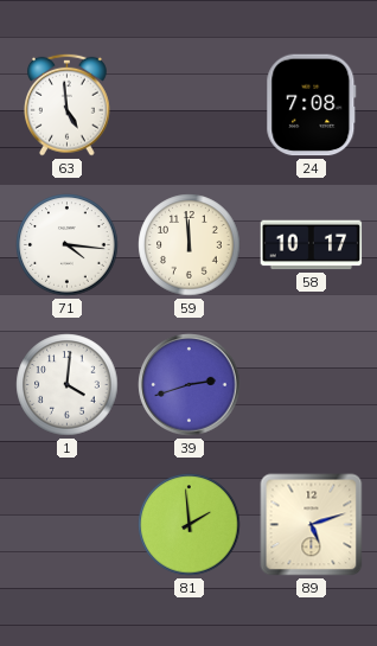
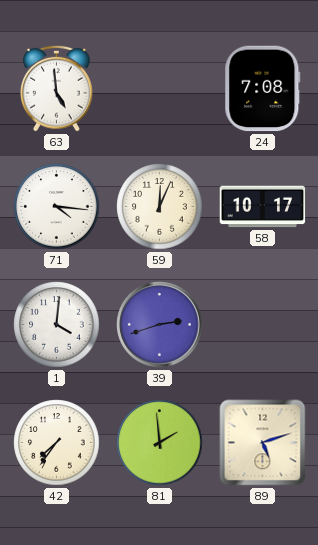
59: 11:59 -> 12:04 (160, 207)
42: none -> 7:36 (57, 443)
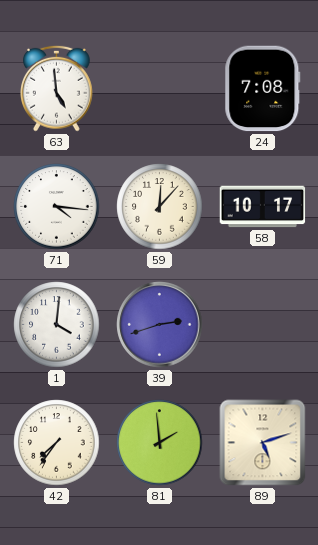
59: 12:04 -> 12:07 (160, 207)
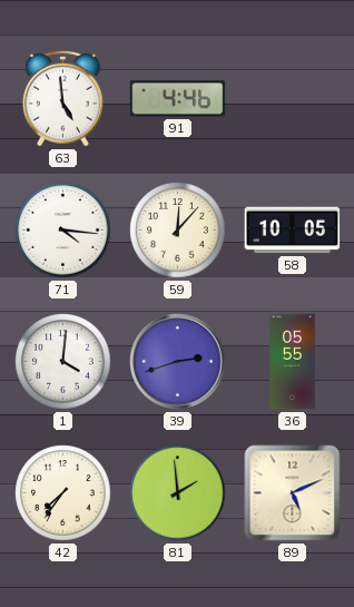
91: none -> 4:46 (178, 99)
24: 7:08 -> none (263, 89)
58: 10:17 -> 10:05 (293, 231)
36: none -> 05:55 (293, 362)
89: 5:12 -> 5:11 (293, 493)
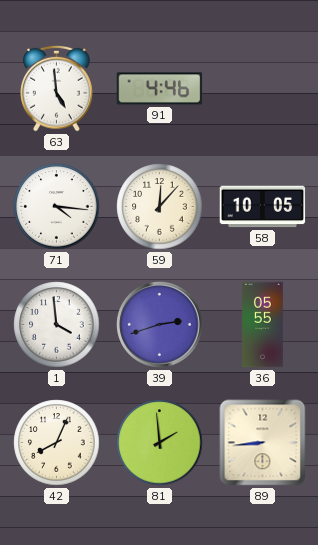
1: 4:01 -> 3:59 (57, 325)
42: 7:36 -> 8:04 (57, 443)
89: 5:11 -> 8:44 (263, 443)
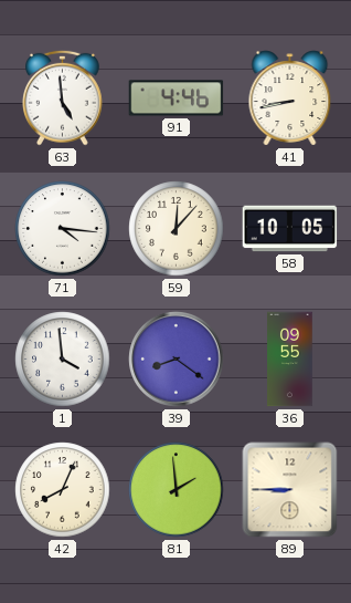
41: none -> 8:43 (290, 98)
39: 2:42 -> 8:21 (177, 360)
36: 05:55 -> 09:55 (290, 360)
89: 8:44 -> 8:45 (290, 490)
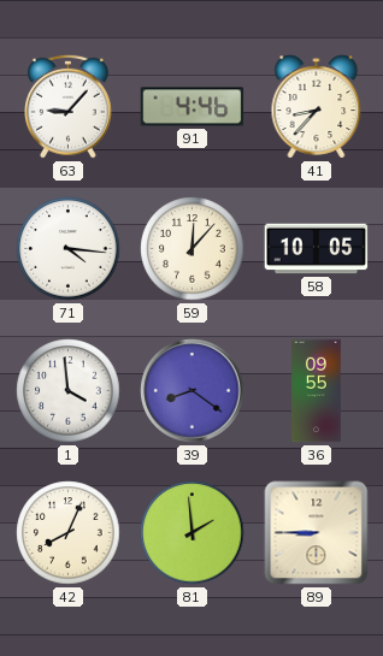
63: 4:59 -> 9:07 (69, 106)
41: 8:43 -> 8:37 (317, 107)
